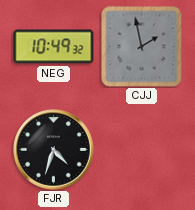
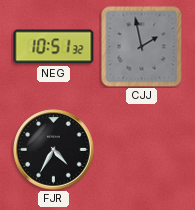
NEG: 10:49 -> 10:51 (54, 47)
FJR: 4:33 -> 4:35 (54, 150)
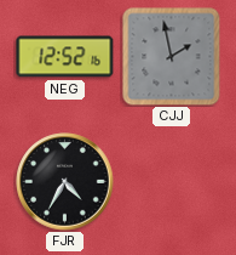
NEG: 10:51 -> 12:52 (65, 57)
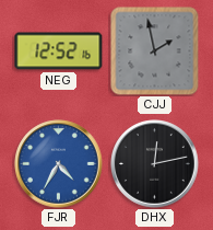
FJR dial: black -> blue (59, 164)
DHX: none -> 12:13 (155, 164)
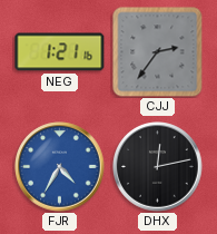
NEG: 12:52 -> 1:21 (60, 52)
CJJ: 1:58 -> 2:36 (158, 52)
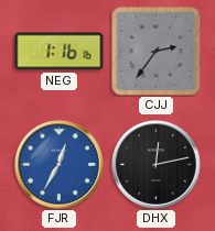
NEG: 1:21 -> 1:16 (60, 52)
FJR: 4:35 -> 12:35 (60, 165)
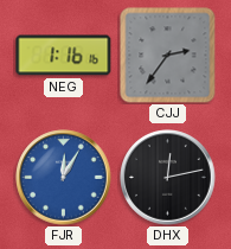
FJR: 12:35 -> 12:05 (64, 178)
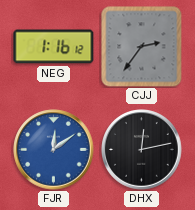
NEG: 1:16:16 -> 1:16:12 (54, 47)
FJR: 12:05 -> 12:09 (54, 150)
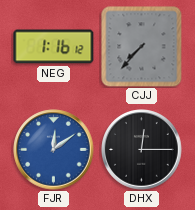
CJJ: 2:36 -> 7:37 (142, 47)
DHX: 12:13 -> 12:15 (142, 150)
